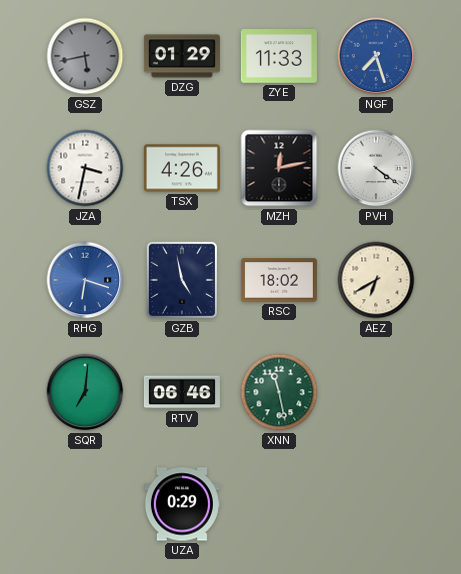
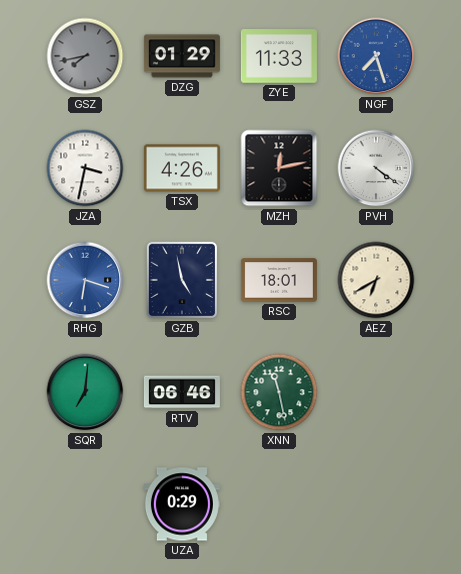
GSZ: 5:43 -> 7:43 (85, 56)
RSC: 18:02 -> 18:01 (279, 280)
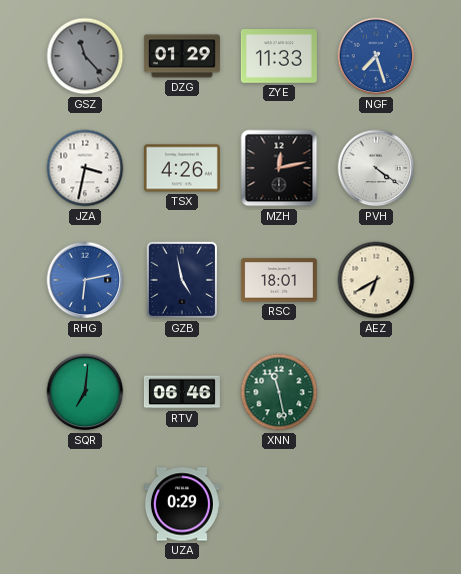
GSZ: 7:43 -> 11:23 (85, 56)
RHG: 6:18 -> 6:13 (85, 280)
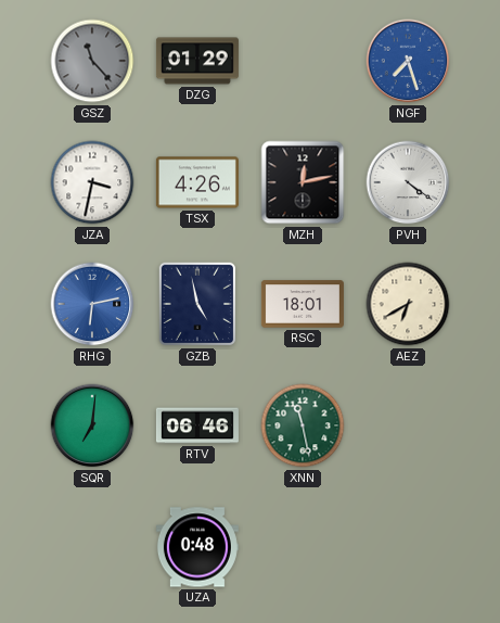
ZYE: 11:33 -> none (279, 56)
UZA: 0:29 -> 0:48 (197, 547)
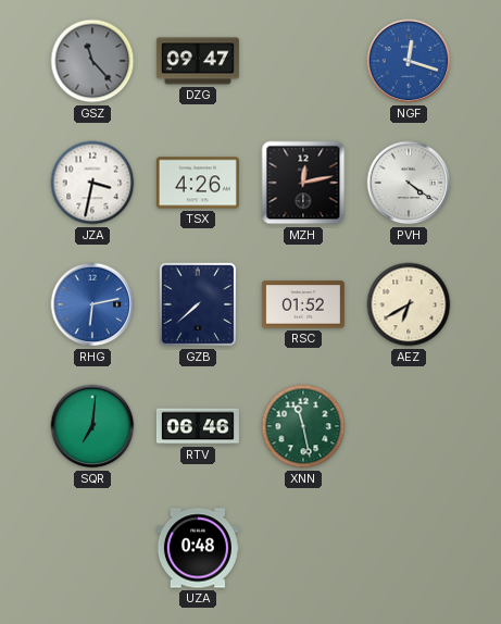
DZG: 01:29 -> 09:47 (198, 61)
NGF: 7:27 -> 12:18 (409, 61)
GZB: 4:58 -> 7:38 (198, 304)
RSC: 18:01 -> 01:52 (303, 304)
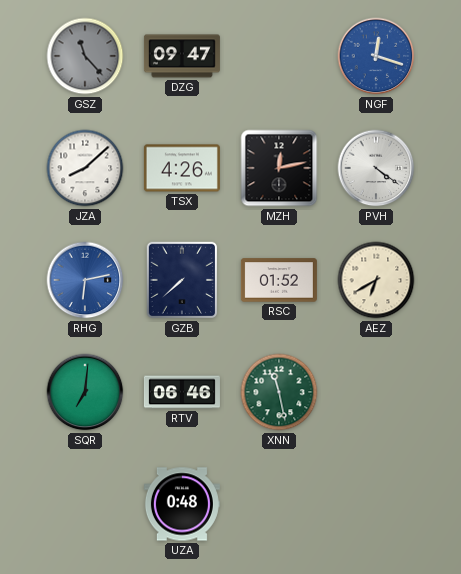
JZA: 3:32 -> 8:08 (85, 168)
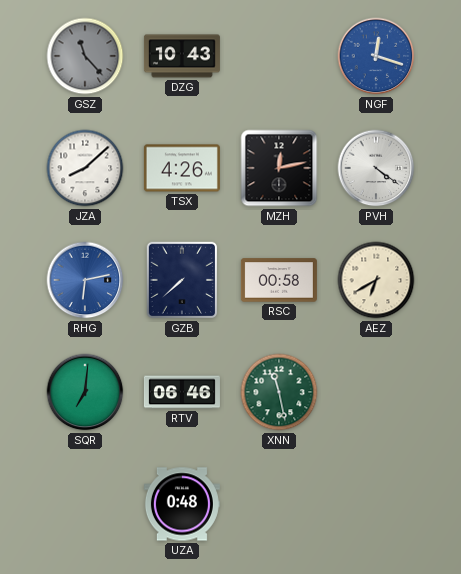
DZG: 09:47 -> 10:43 (182, 56)
RSC: 01:52 -> 00:58 (279, 280)
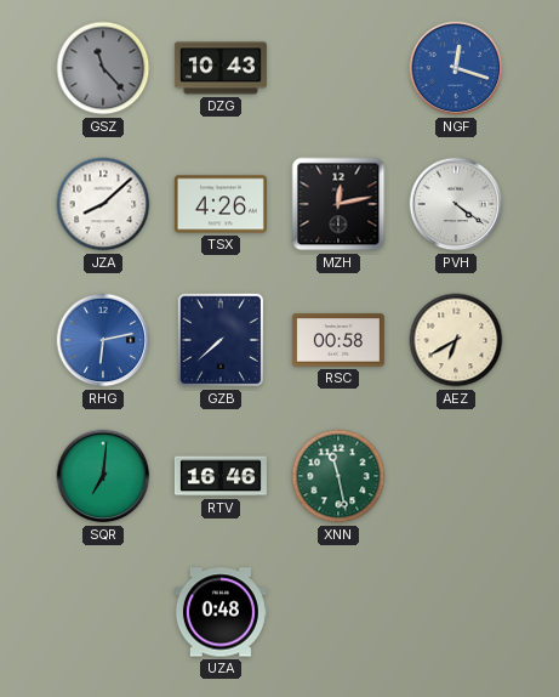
RTV: 06:46 -> 16:46 (221, 476)
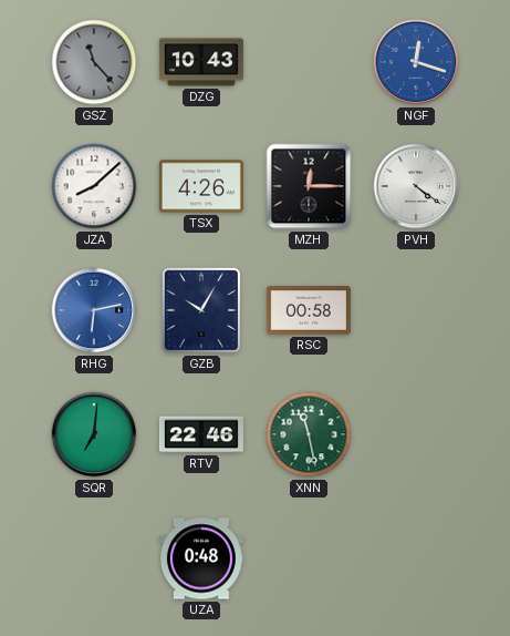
MZH: 12:13 -> 12:15 (309, 186)
GZB: 7:38 -> 10:05 (201, 310)
AEZ: 6:40 -> none (456, 340)
RTV: 16:46 -> 22:46 (201, 434)
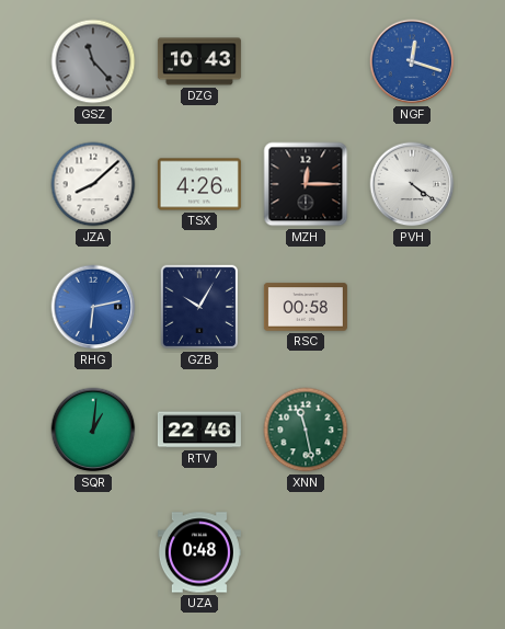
SQR: 7:01 -> 1:01 (93, 430)
